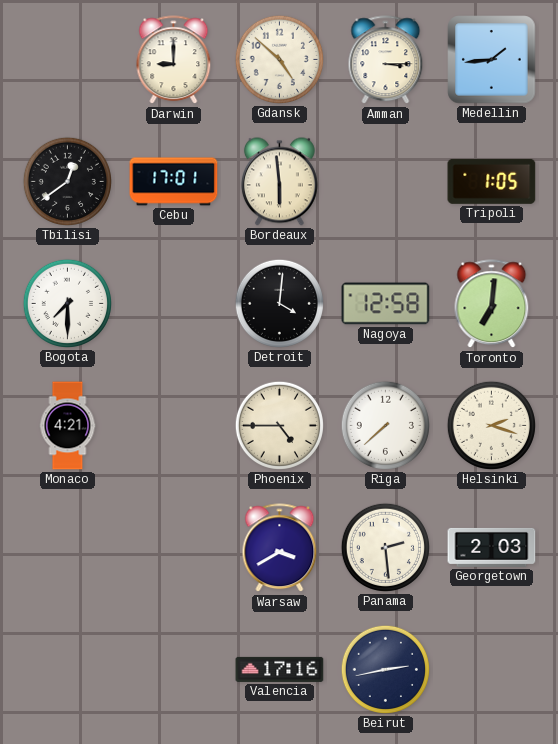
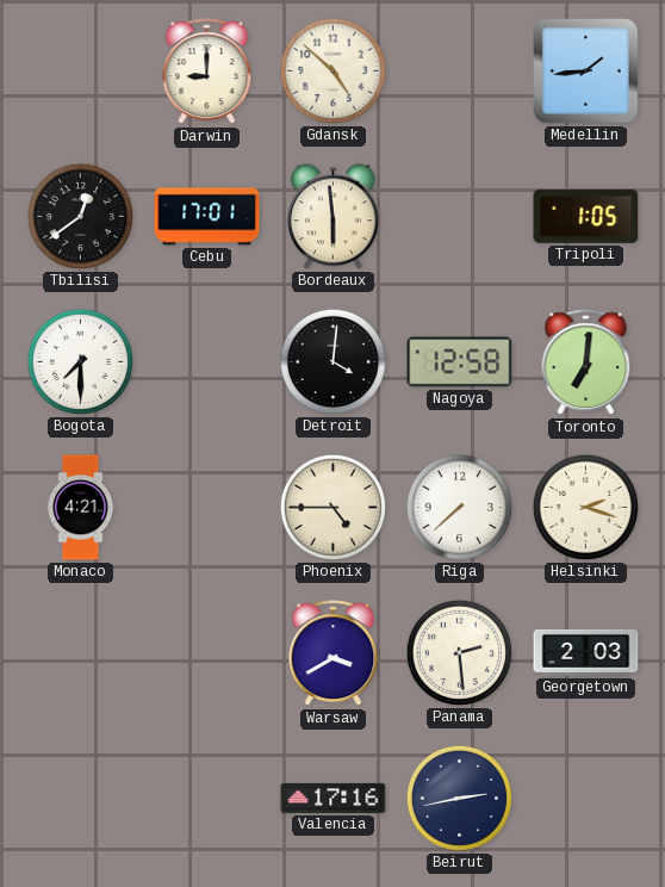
Amman: 3:15 -> none (386, 60)
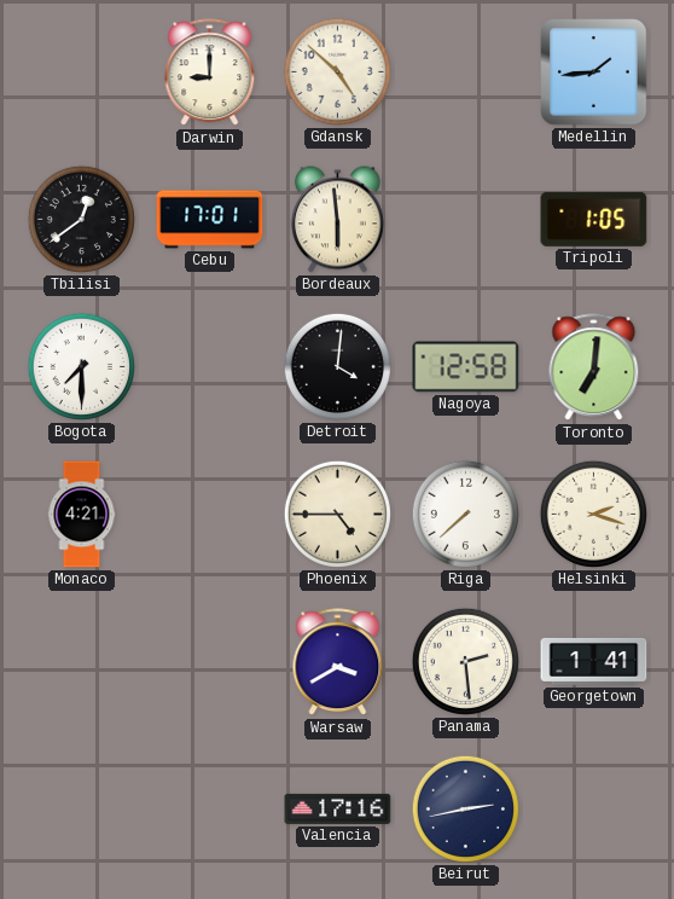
Georgetown: 2:03 -> 1:41 (594, 661)
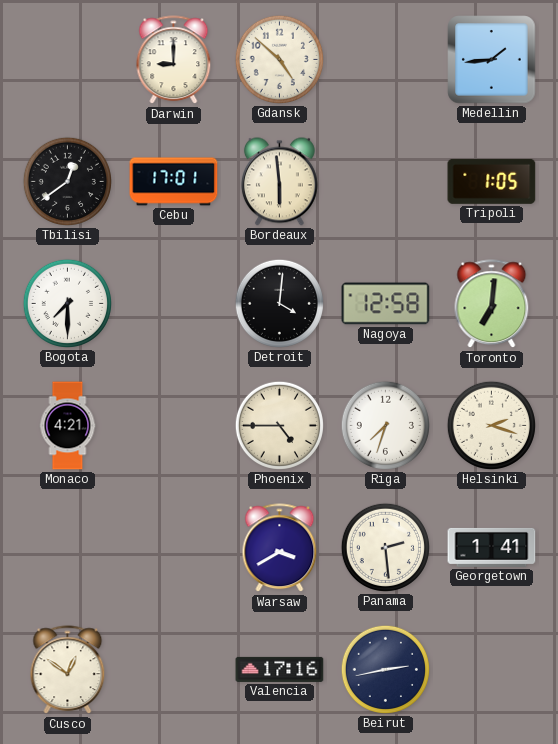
Riga: 7:38 -> 7:33 (385, 425)
Cusco: none -> 12:51 (68, 670)
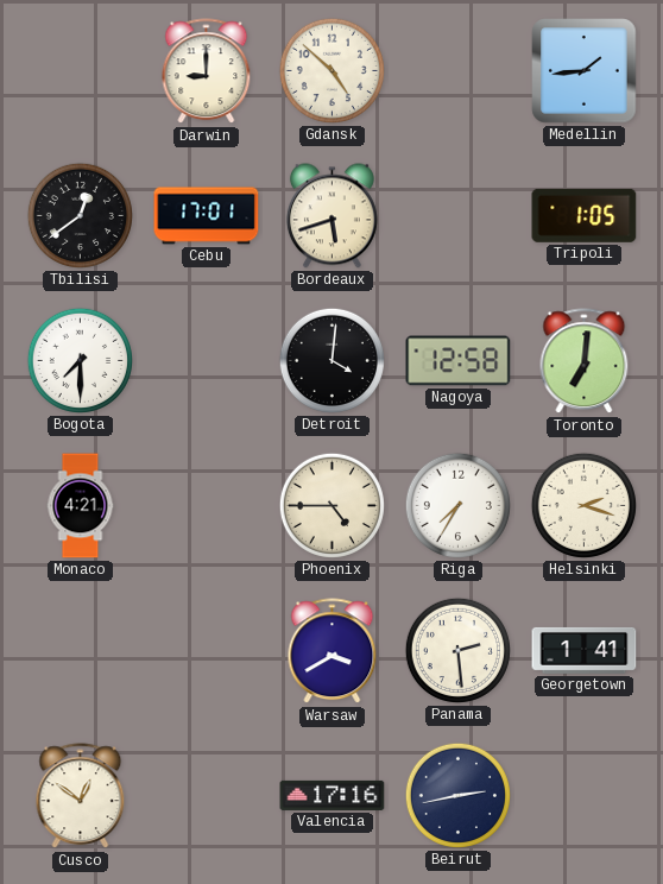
Bordeaux: 5:59 -> 5:42 (331, 216)
Riga: 7:33 -> 7:35 (457, 505)
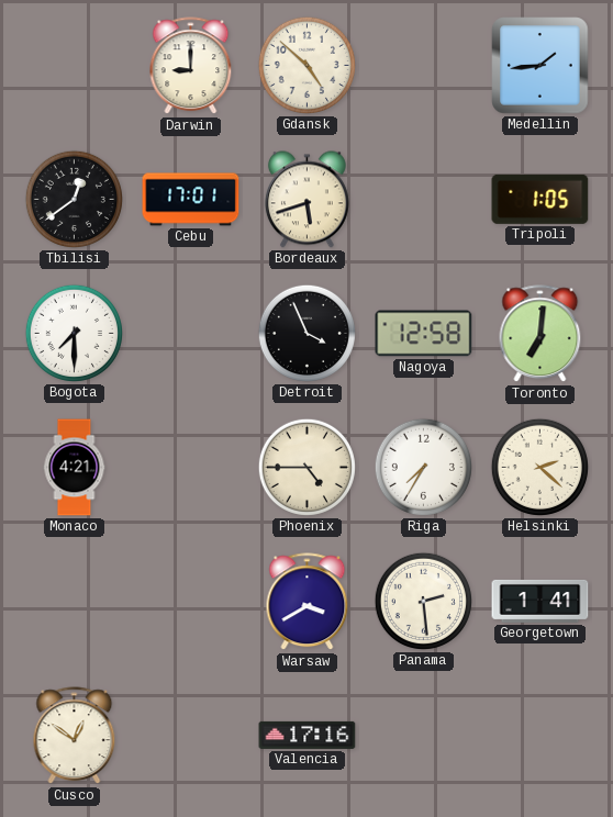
Detroit: 4:01 -> 3:56 (306, 333)
Helsinki: 2:18 -> 2:22 (539, 467)
Beirut: 2:43 -> none (457, 795)
